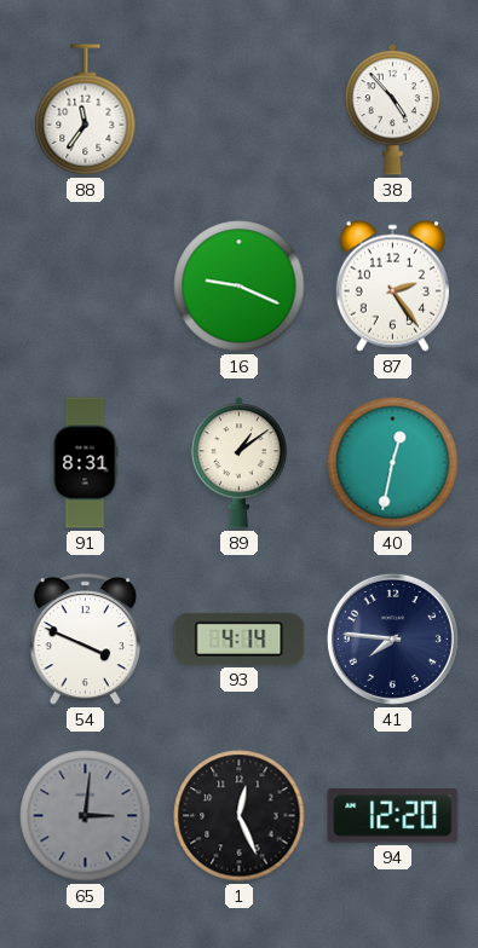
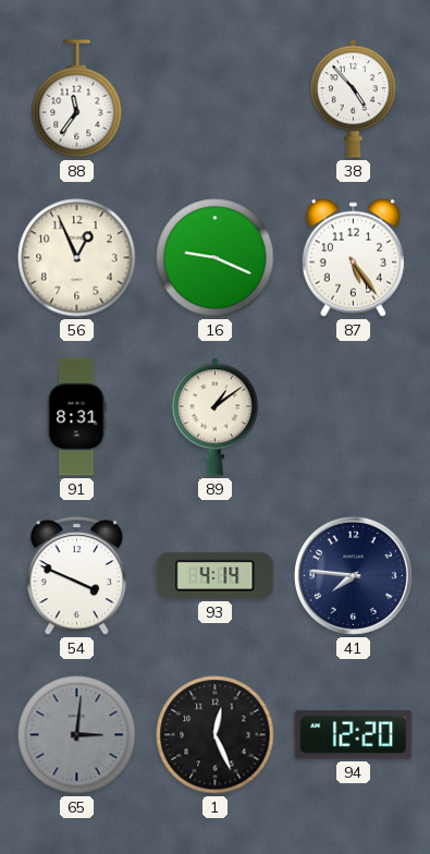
56: none -> 12:56 (77, 258)
87: 2:24 -> 5:24 (353, 257)
40: 12:32 -> none (393, 463)
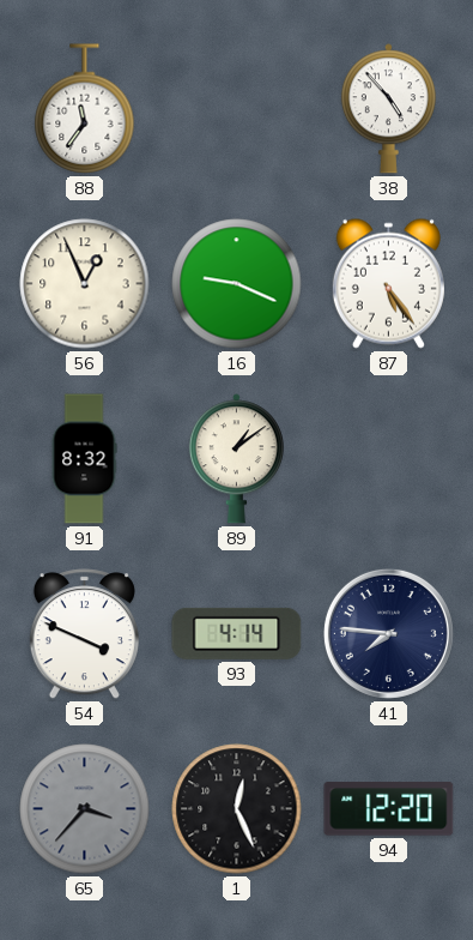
91: 8:31 -> 8:32 (84, 459)
65: 3:01 -> 3:37 (85, 809)
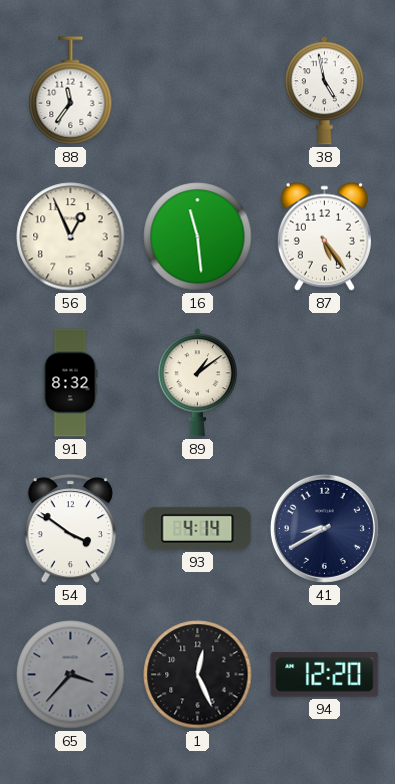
38: 4:53 -> 4:58 (324, 91)
16: 9:19 -> 11:29 (198, 237)
54: 3:49 -> 3:51 (70, 529)
41: 7:46 -> 8:40 (324, 528)
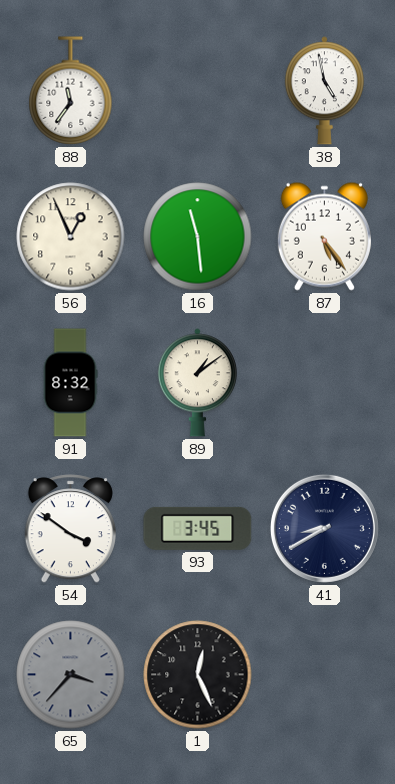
93: 4:14 -> 3:45 (198, 528)
94: 12:20 -> none (325, 675)
